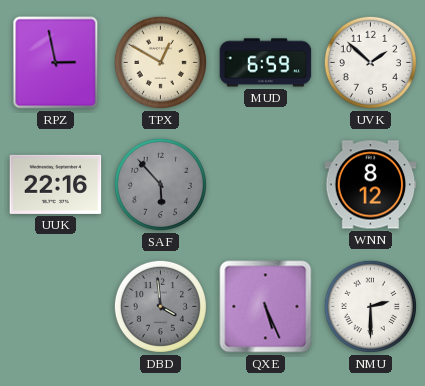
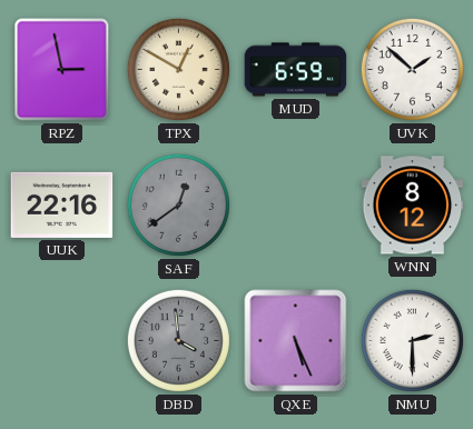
SAF: 5:53 -> 12:39 (178, 204)
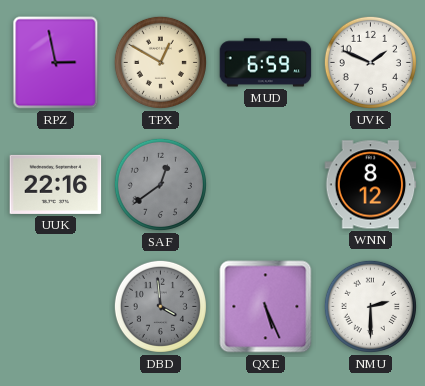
UVK: 1:52 -> 1:49 (370, 62)
